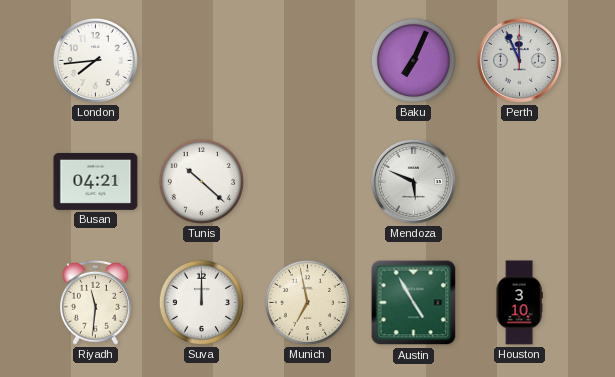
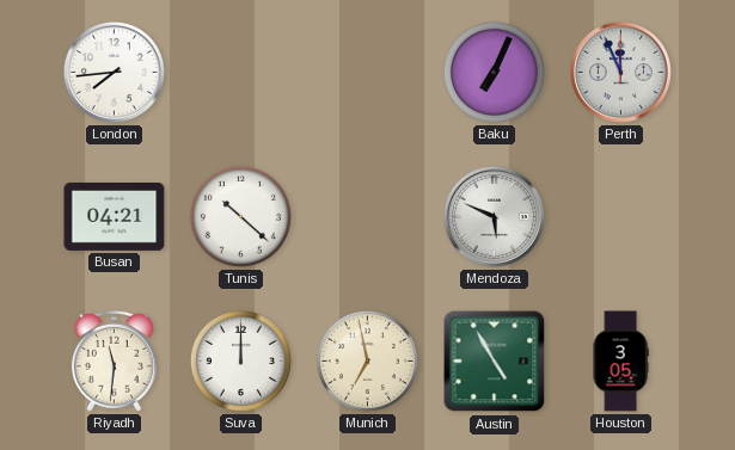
Houston: 3:10 -> 3:05 (620, 362)
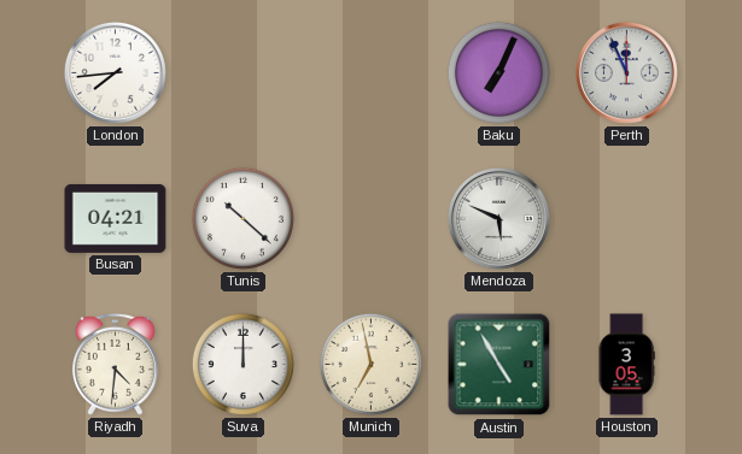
Riyadh: 11:31 -> 4:31 (115, 364)
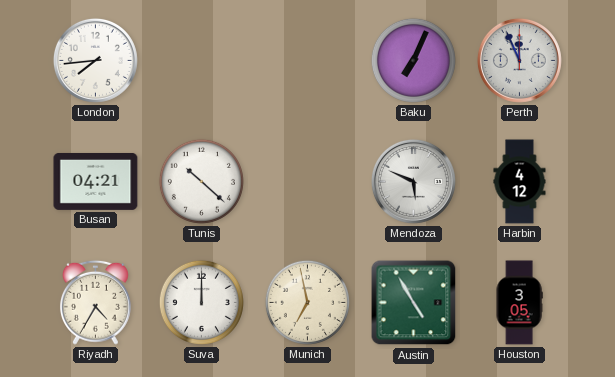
Harbin: none -> 4:12 (520, 182)
Riyadh: 4:31 -> 4:35 (95, 302)
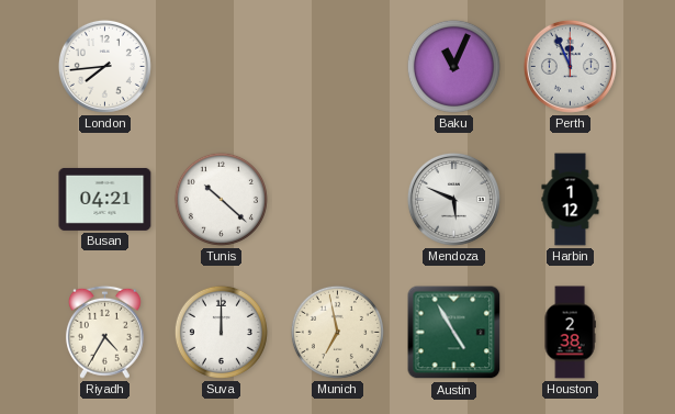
Baku: 7:04 -> 11:04 (453, 66)
Harbin: 4:12 -> 1:12 (571, 200)
Houston: 3:05 -> 2:38 (570, 333)
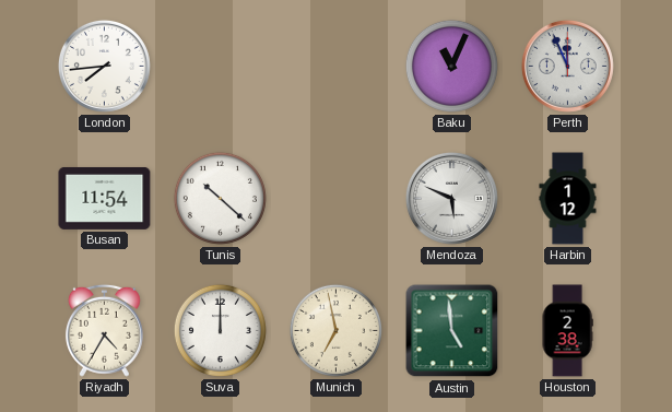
Busan: 04:21 -> 11:54 (105, 198)
Austin: 4:55 -> 4:59 (452, 331)
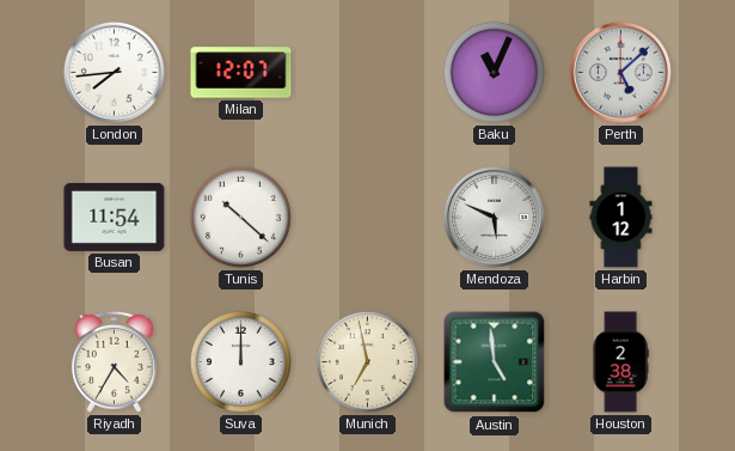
Milan: none -> 12:07 (241, 73)
Perth: 11:56 -> 5:08 (620, 72)
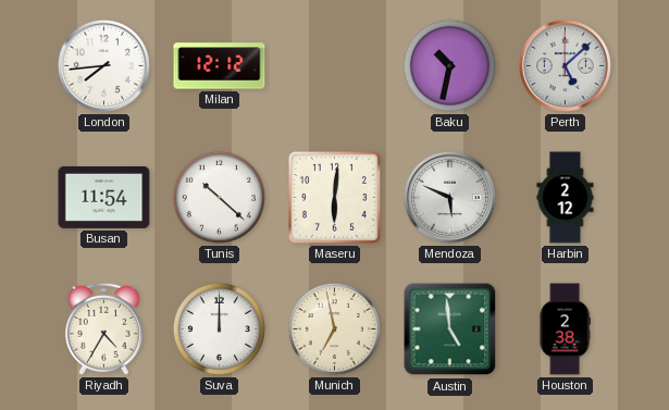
Milan: 12:07 -> 12:12 (220, 66)
Baku: 11:04 -> 10:32 (449, 65)
Maseru: none -> 6:01 (334, 197)
Harbin: 1:12 -> 2:12 (566, 198)
